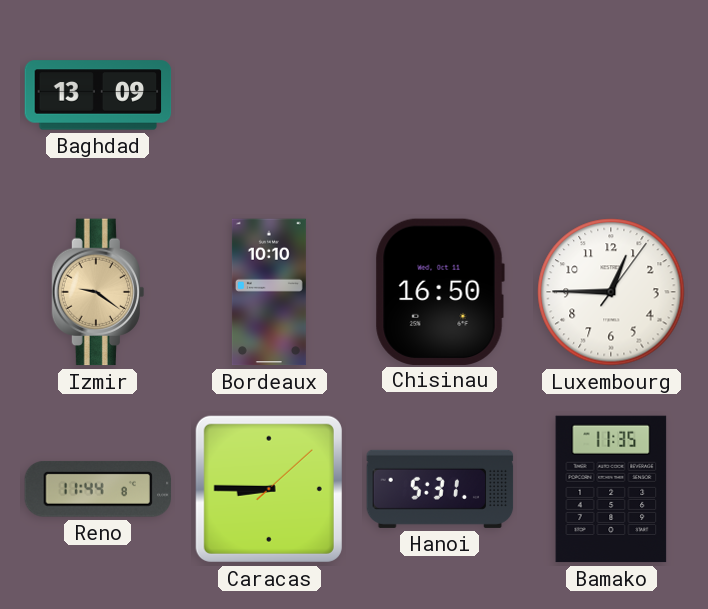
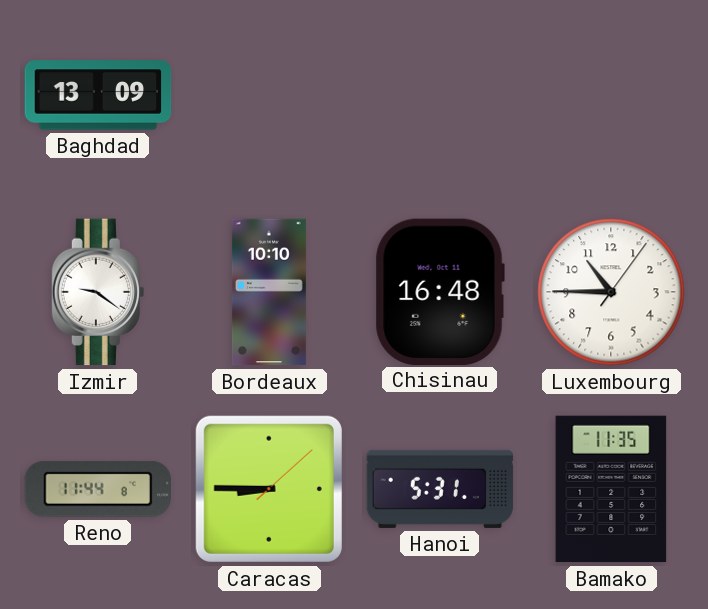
Izmir dial: champagne -> white (98, 292)
Chisinau: 16:50 -> 16:48 (440, 291)
Luxembourg: 12:45 -> 10:45 (611, 292)
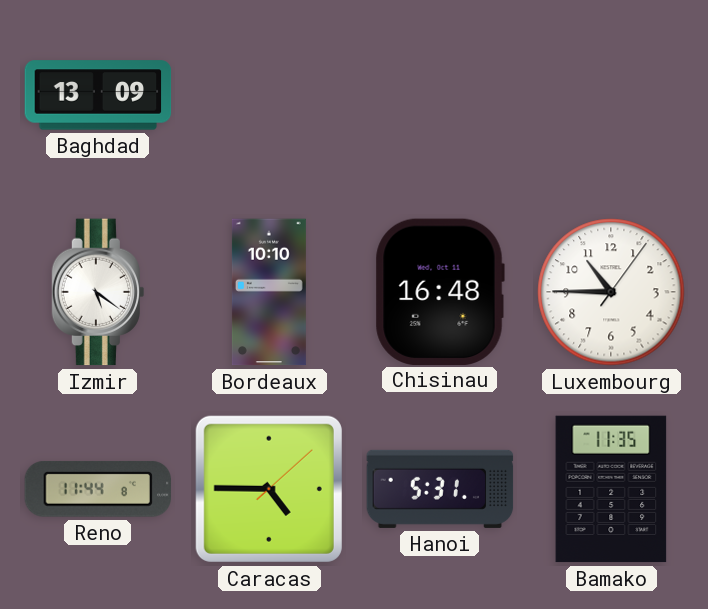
Izmir: 9:21 -> 5:21 (98, 292)
Caracas: 8:45 -> 4:45 (269, 489)
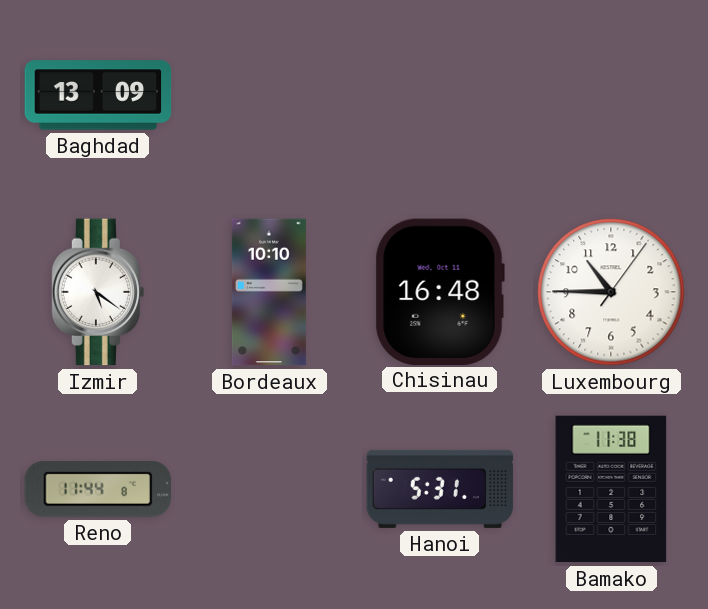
Caracas: 4:45 -> none (269, 489)
Bamako: 11:35 -> 11:38 (611, 489)
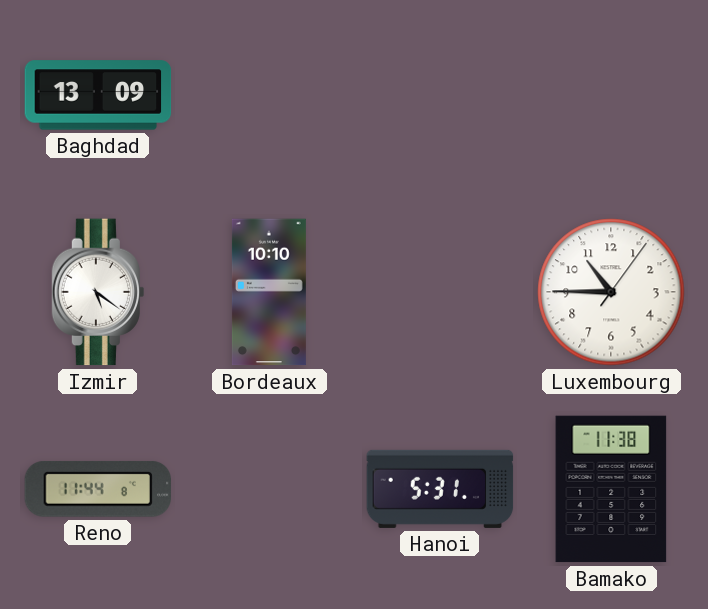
Chisinau: 16:48 -> none (440, 291)
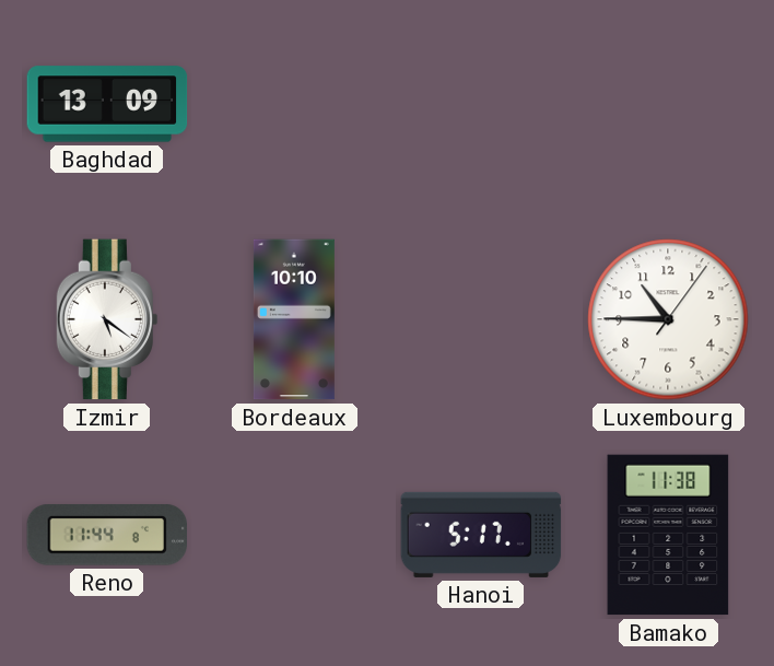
Hanoi: 5:31 -> 5:17 (481, 535)
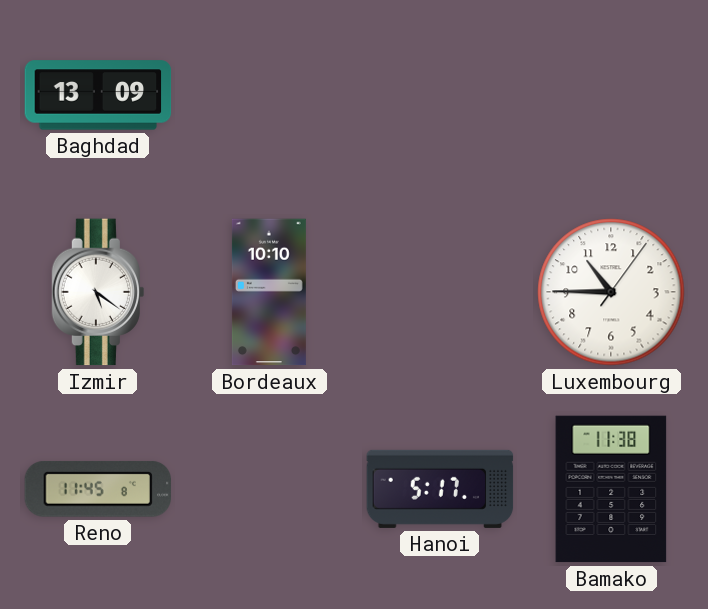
Reno: 11:44 -> 11:45 (97, 489)
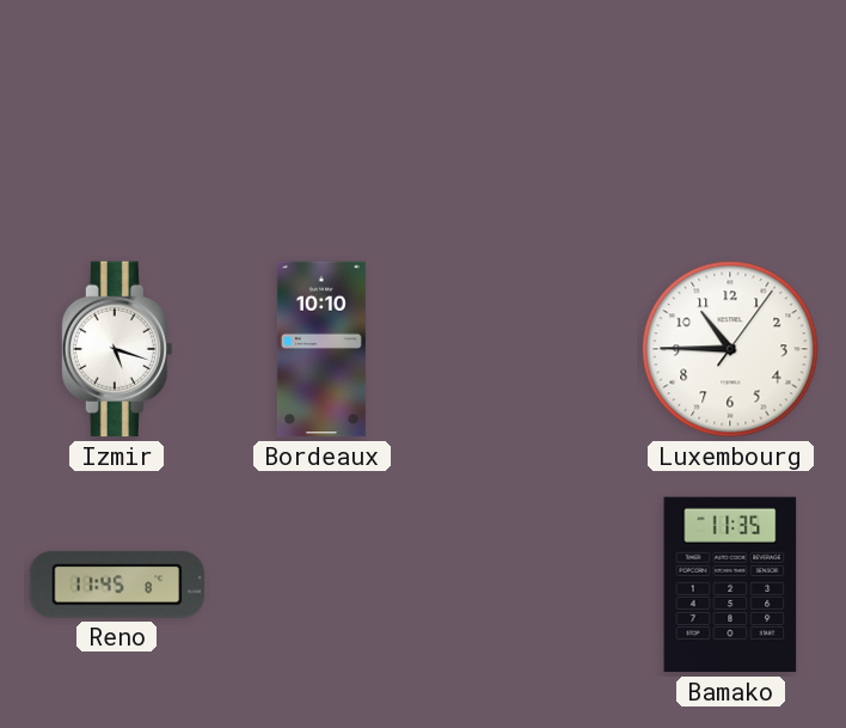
Baghdad: 13:09 -> none (98, 95)
Izmir: 5:21 -> 5:18 (117, 349)
Hanoi: 5:17 -> none (440, 489)
Bamako: 11:38 -> 11:35 (730, 585)
